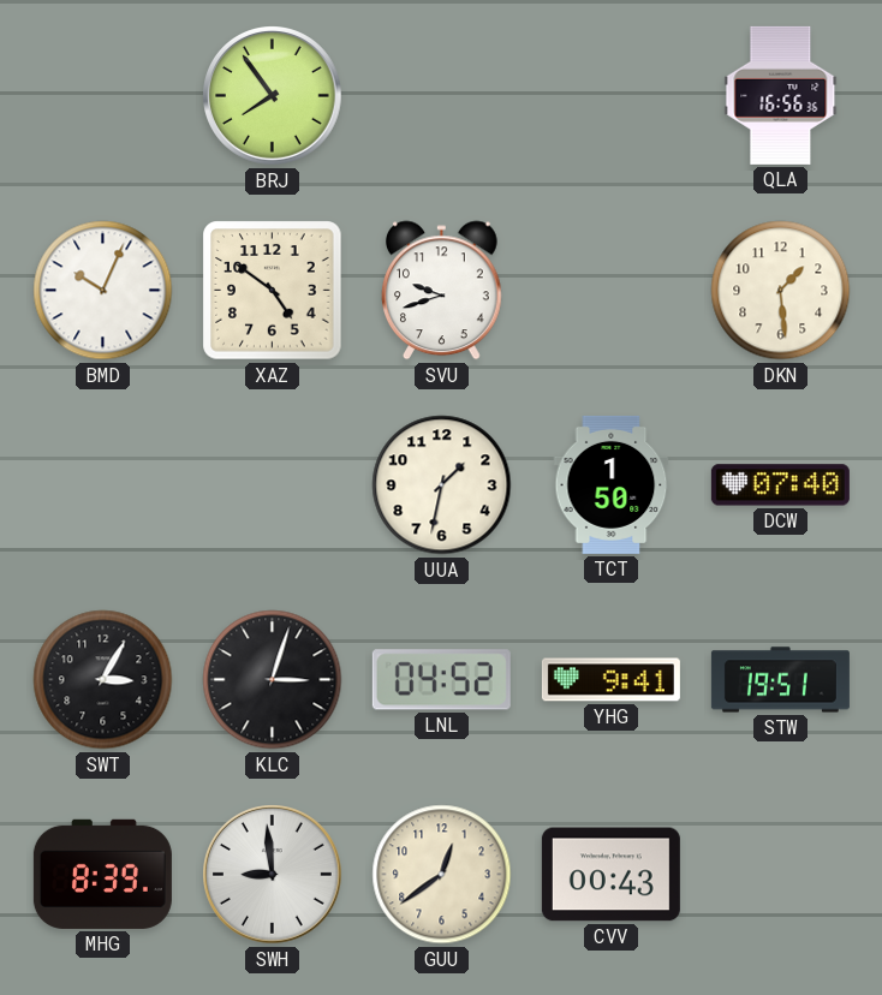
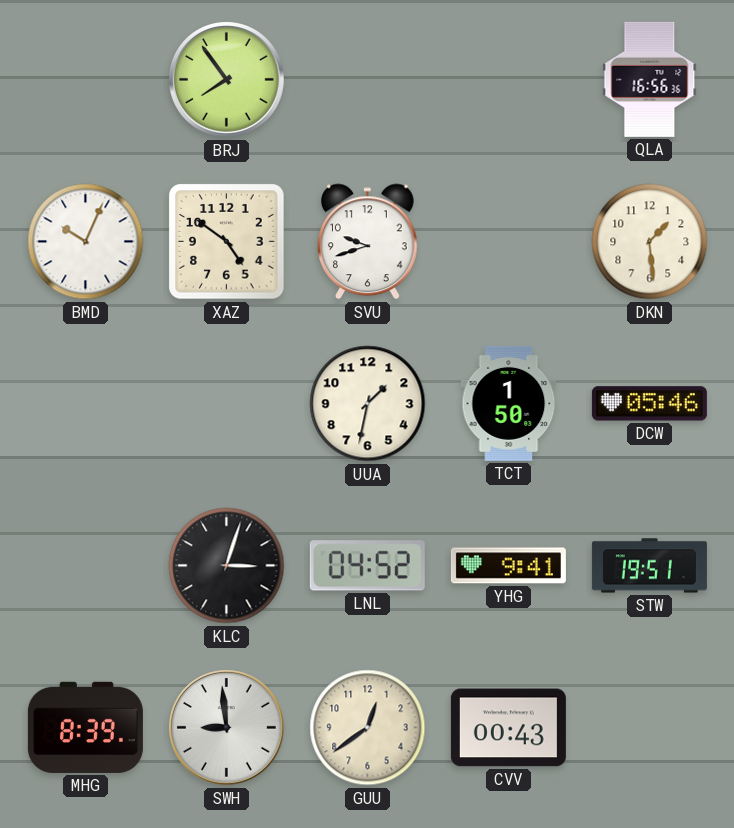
DCW: 07:40 -> 05:46 (649, 404)
SWT: 3:05 -> none (103, 680)
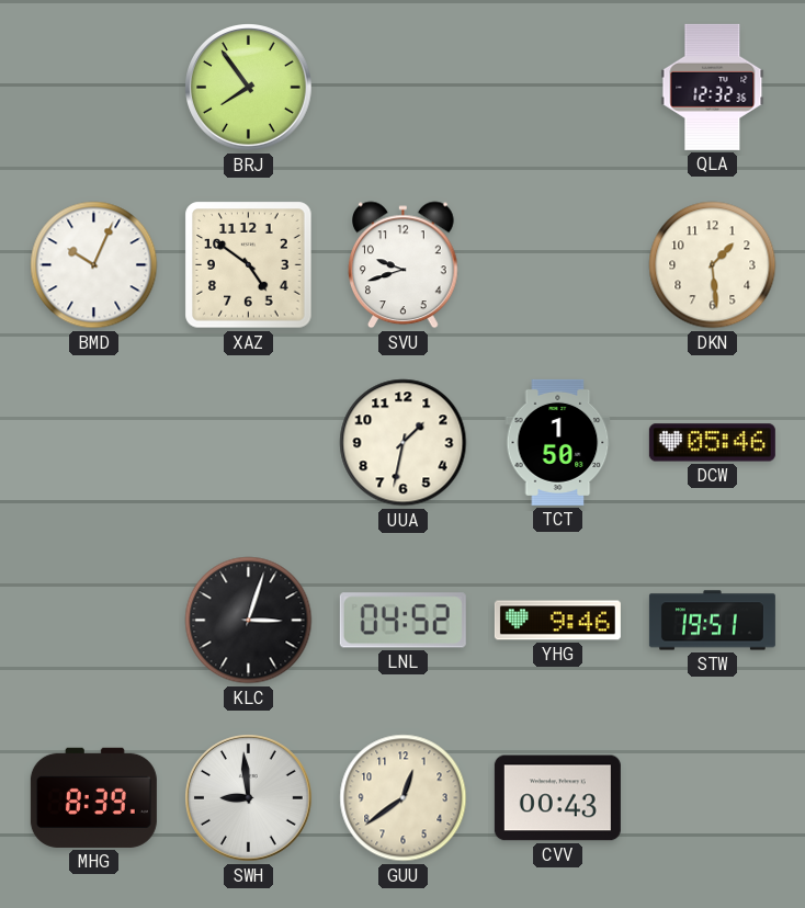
QLA: 16:56 -> 12:32 (713, 87)
YHG: 9:41 -> 9:46 (557, 621)
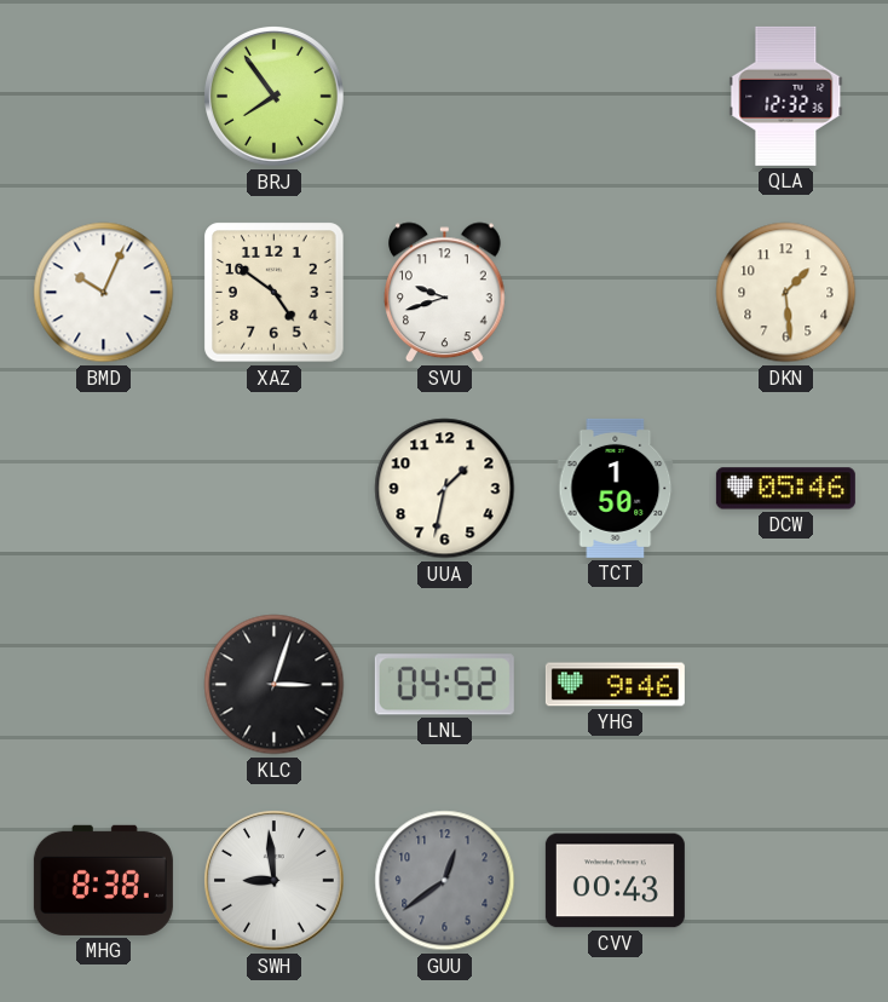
STW: 19:51 -> none (712, 621)
MHG: 8:39 -> 8:38 (103, 880)
GUU dial: cream -> grey (445, 881)
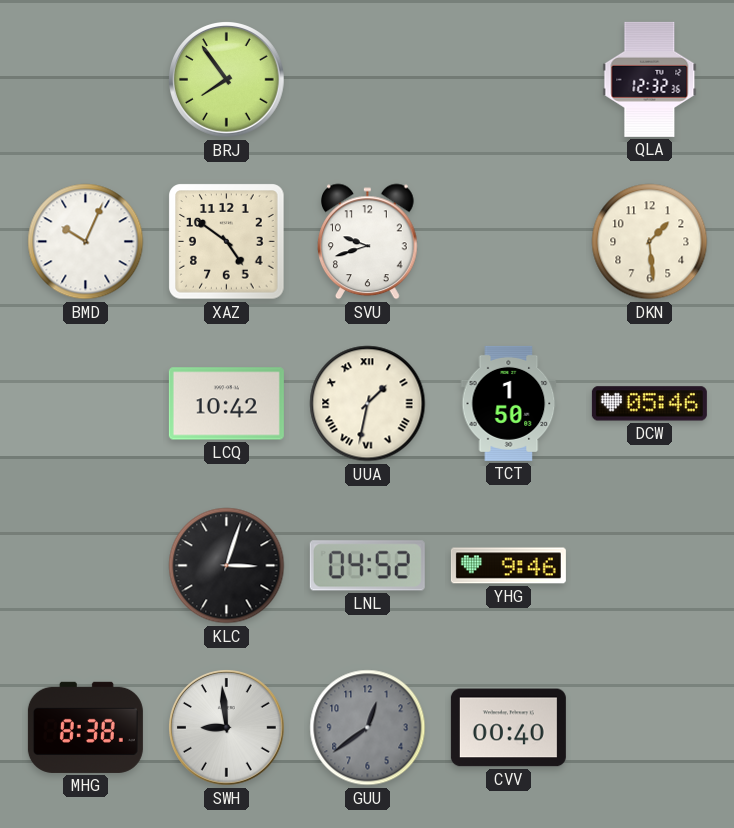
LCQ: none -> 10:42 (226, 404)
UUA numerals: Arabic -> Roman (368, 404)
CVV: 00:43 -> 00:40 (508, 728)
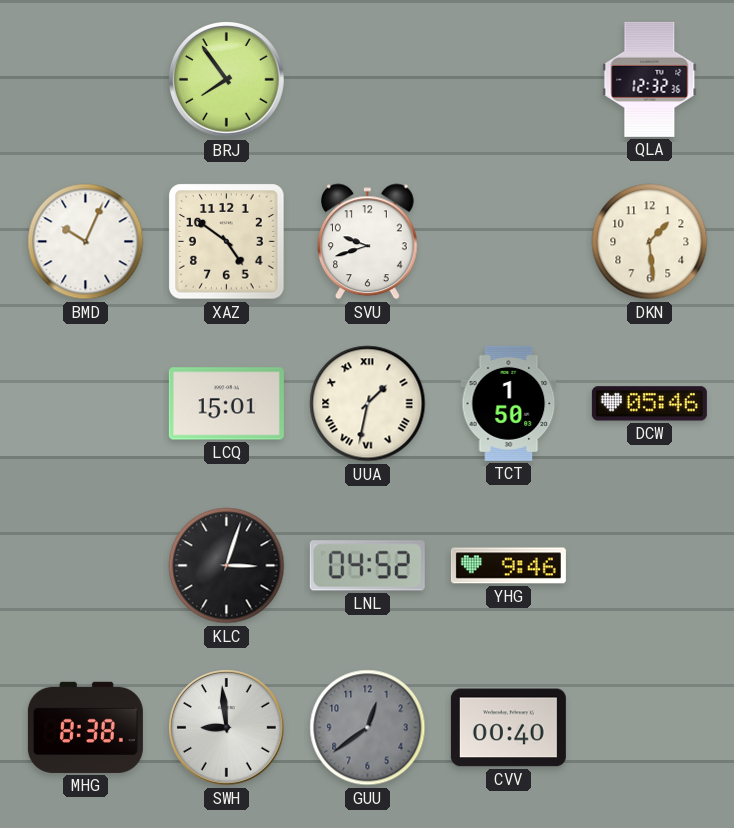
LCQ: 10:42 -> 15:01 (226, 404)
